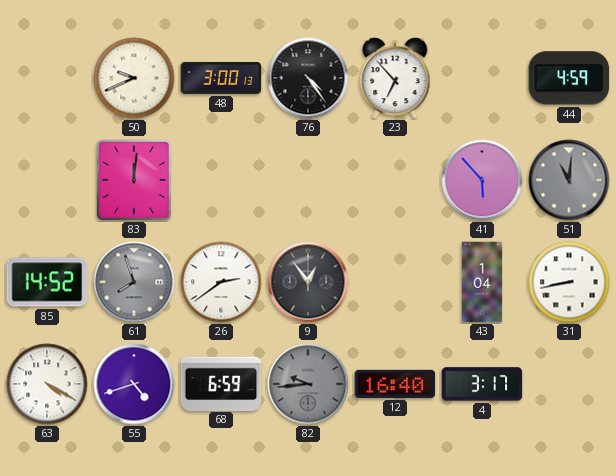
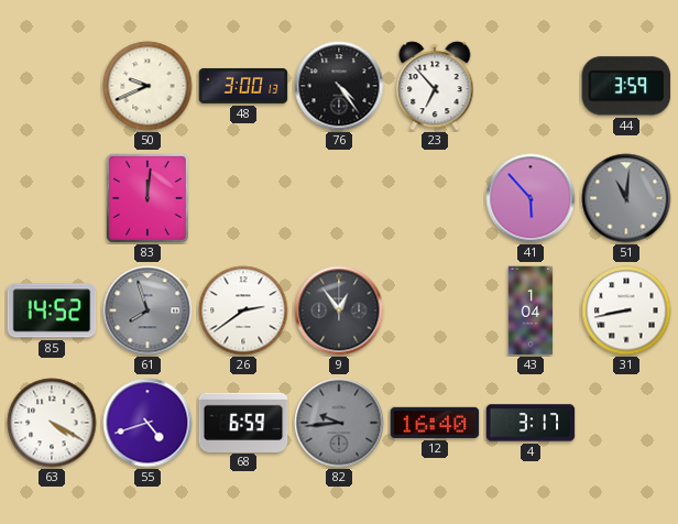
44: 4:59 -> 3:59 (626, 86)
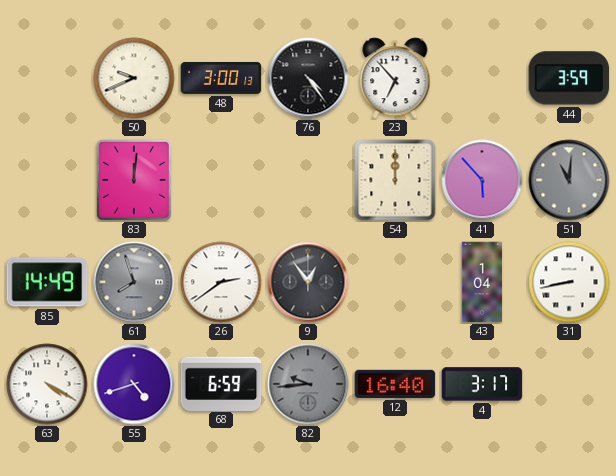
54: none -> 12:00 (395, 180)
85: 14:52 -> 14:49 (47, 282)
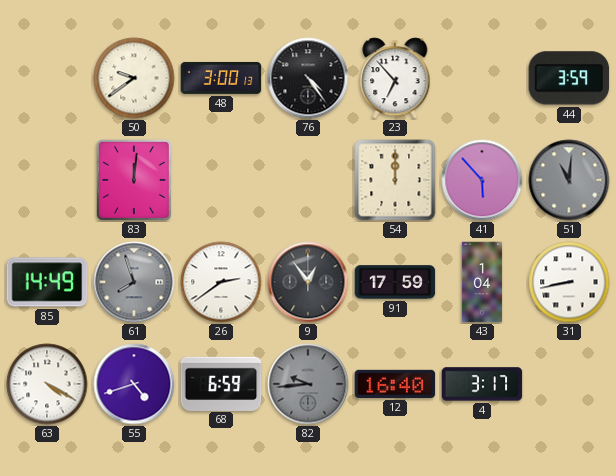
50: 9:41 -> 9:39 (134, 78)
91: none -> 17:59 (395, 282)
